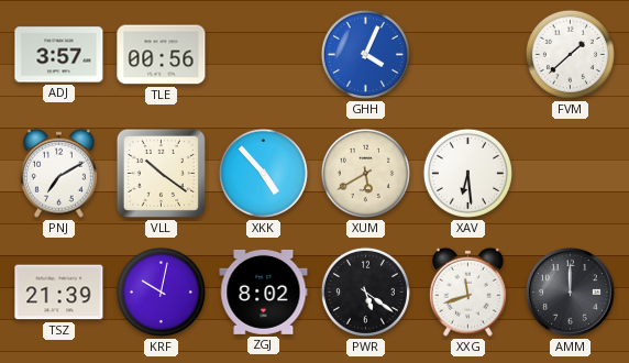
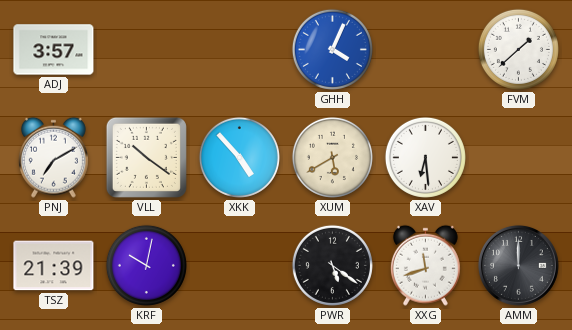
TLE: 00:56 -> none (162, 55)
ZGJ: 8:02 -> none (264, 291)
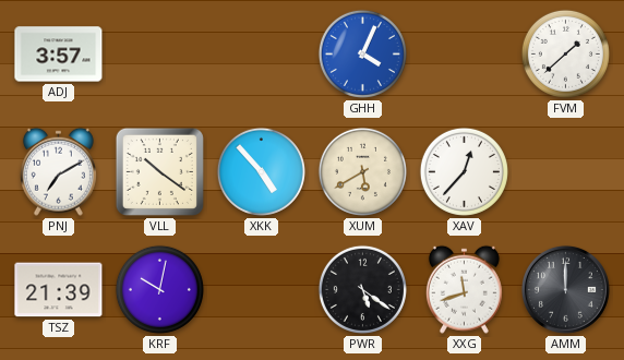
XAV: 6:29 -> 12:37 (464, 171)
